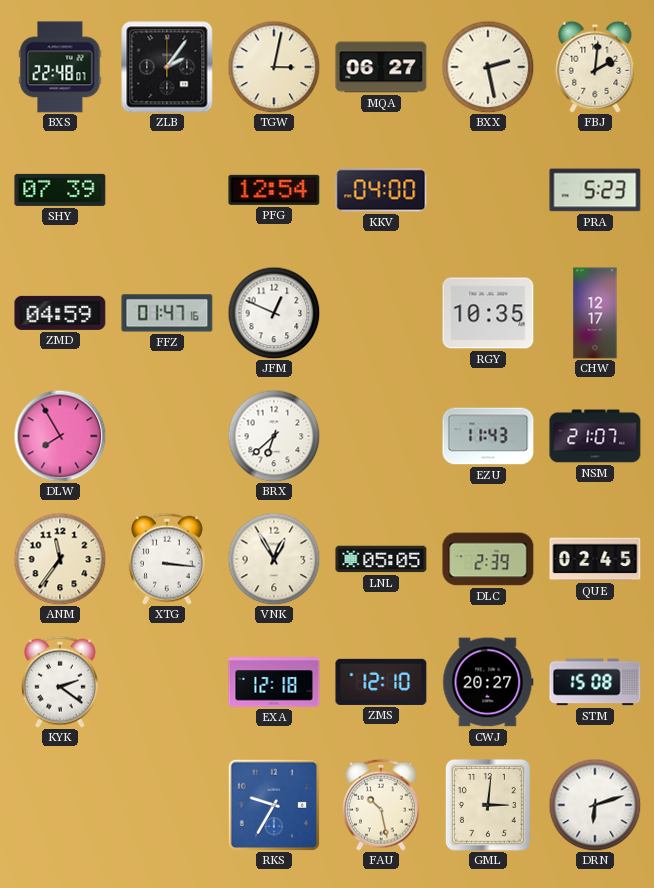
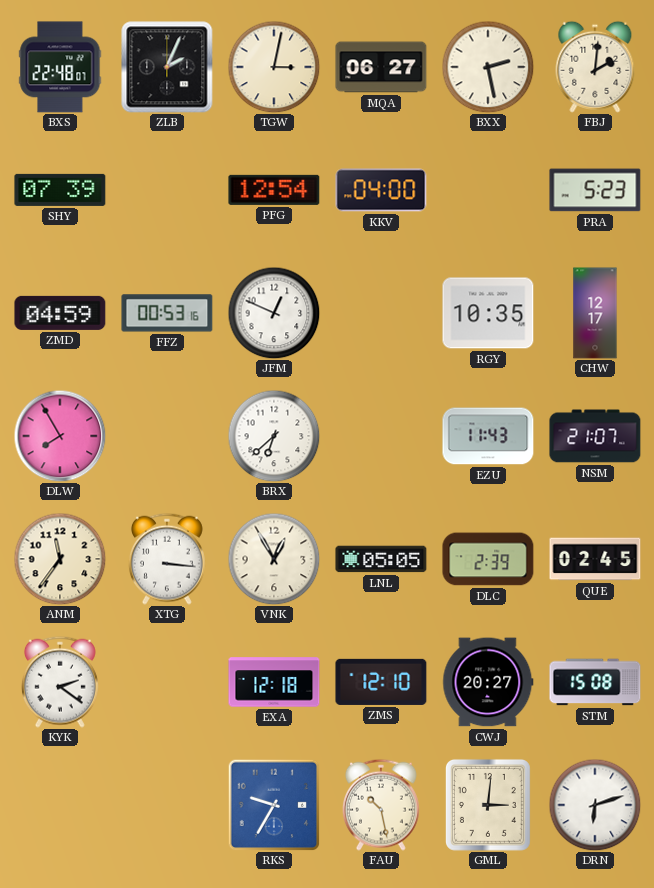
ZLB: 2:06 -> 2:04 (167, 67)
FFZ: 01:47 -> 00:53 (167, 313)
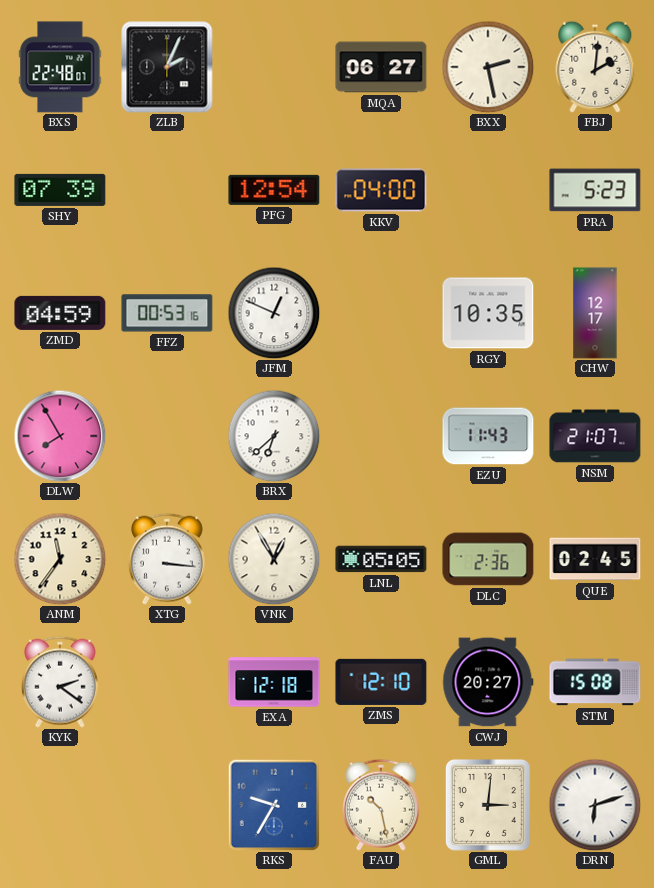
TGW: 3:02 -> none (274, 67)
DLC: 2:39 -> 2:36 (488, 559)
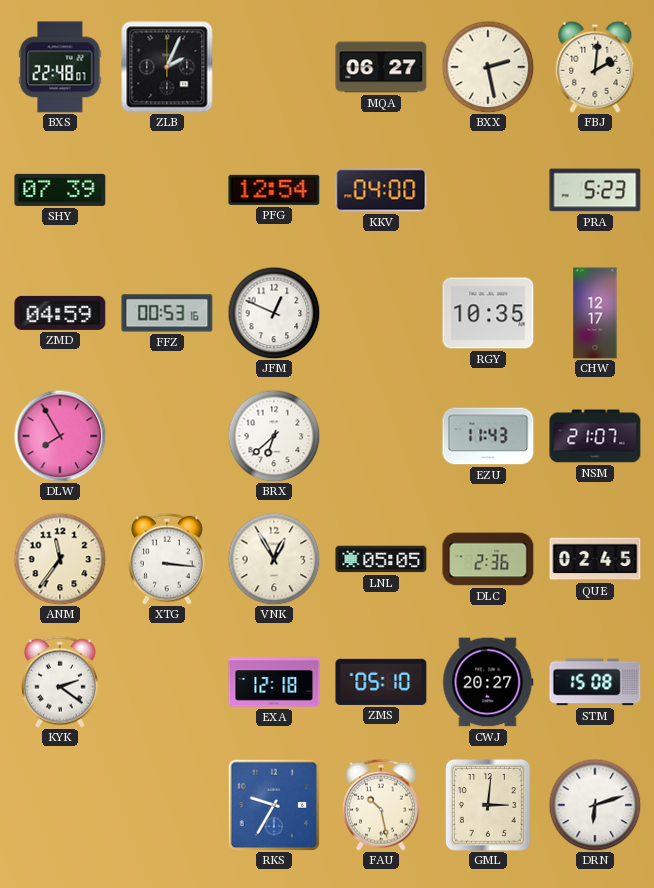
ZMS: 12:10 -> 05:10 (381, 682)
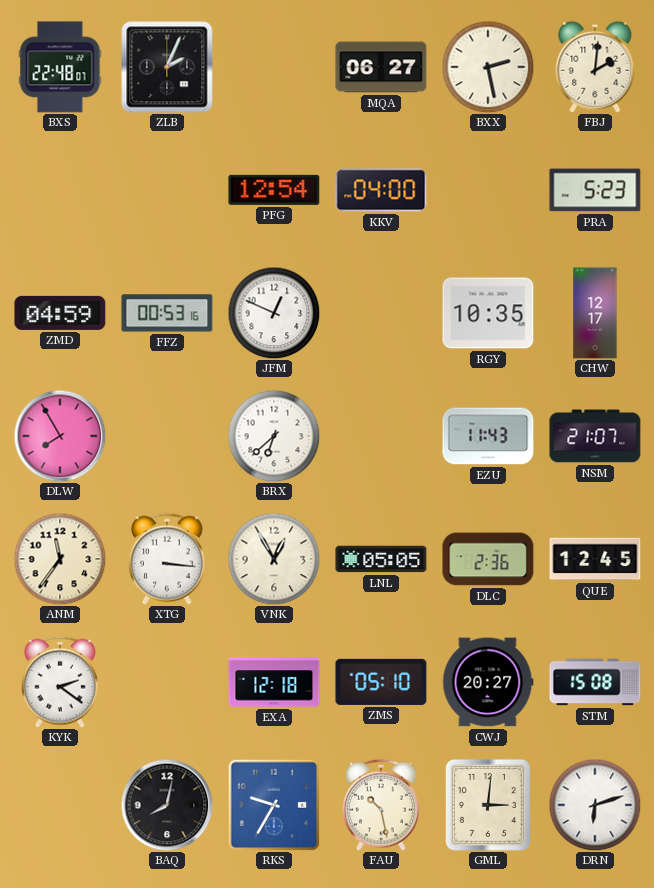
SHY: 07:39 -> none (60, 190)
QUE: 02:45 -> 12:45 (595, 559)
BAQ: none -> 8:02 (167, 805)
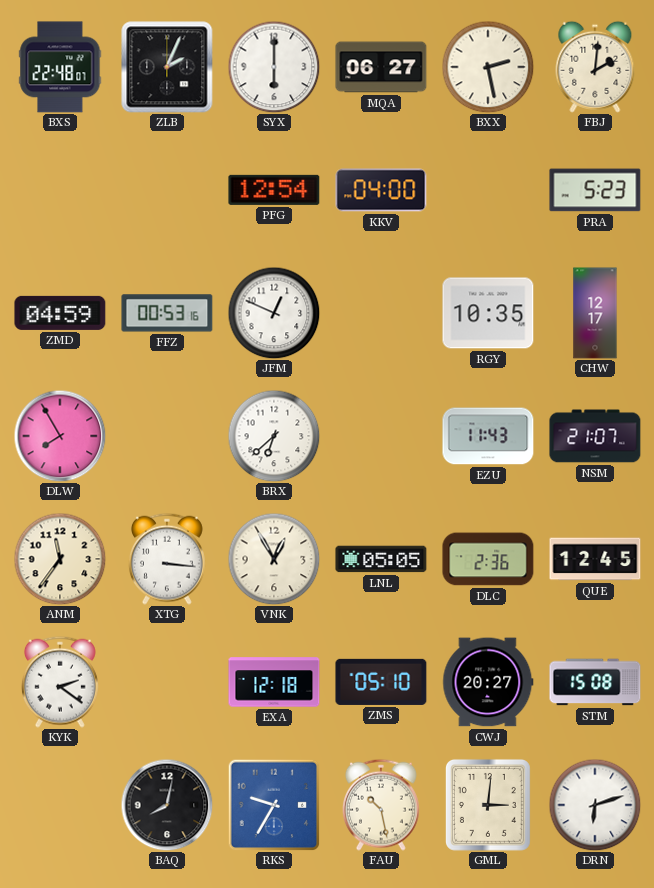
SYX: none -> 6:00 (274, 67)
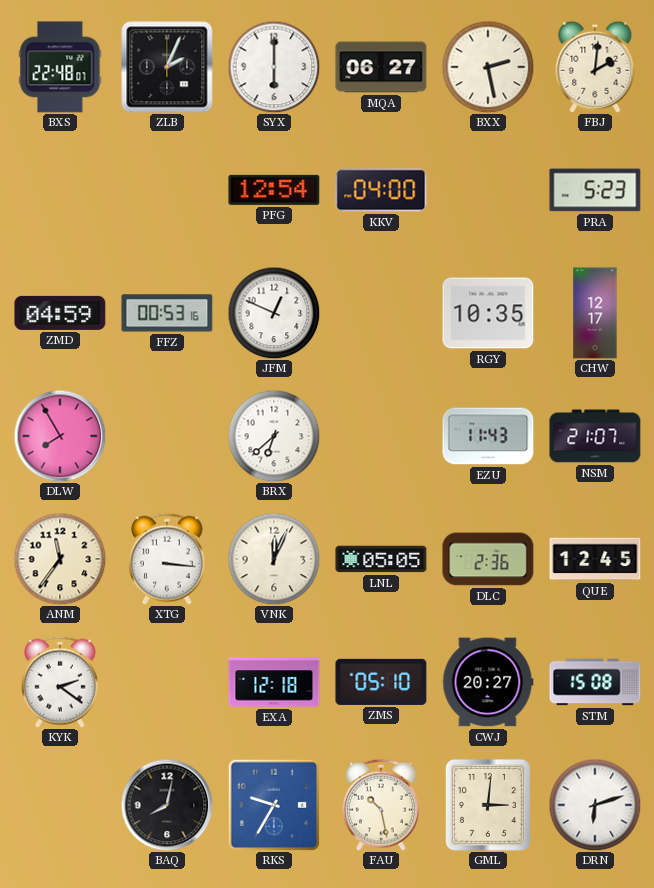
VNK: 12:55 -> 12:04 (274, 559)
